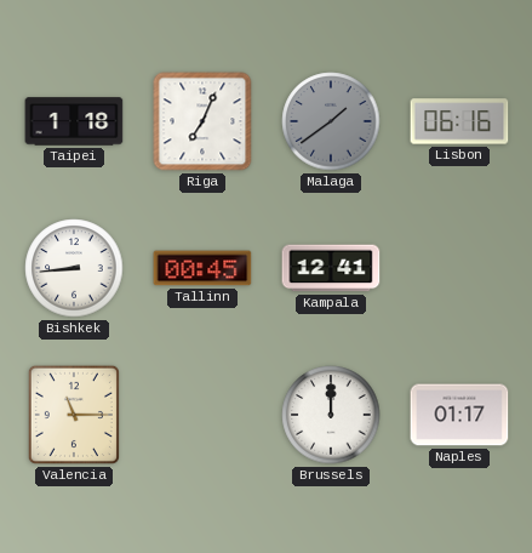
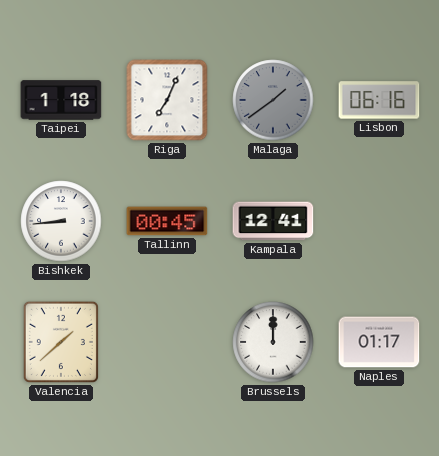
Valencia: 11:15 -> 1:38 (61, 342)
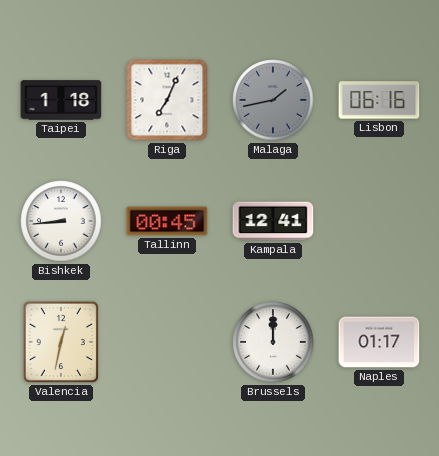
Malaga: 1:39 -> 1:43 (273, 100)
Valencia: 1:38 -> 12:32 (61, 342)
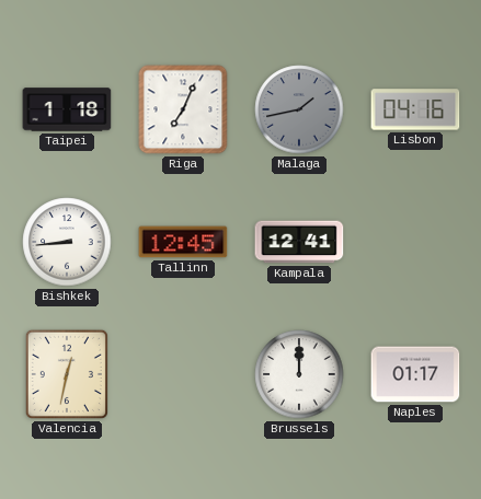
Lisbon: 06:16 -> 04:16 (415, 109)
Tallinn: 00:45 -> 12:45 (183, 242)
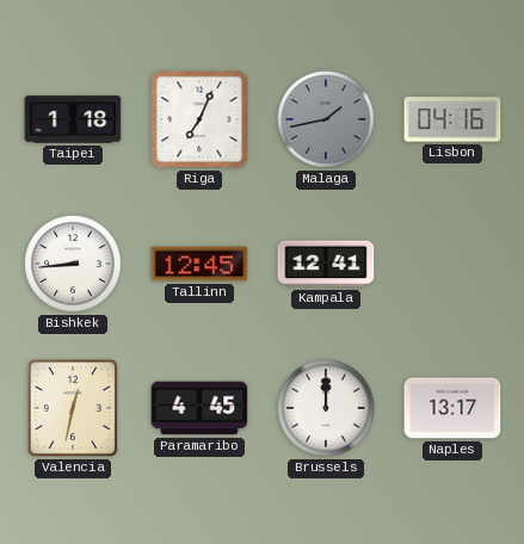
Paramaribo: none -> 4:45 (199, 408)
Naples: 01:17 -> 13:17 (452, 408)
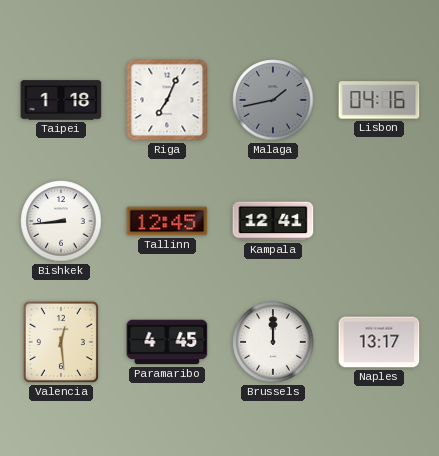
Valencia: 12:32 -> 12:29 (61, 342)
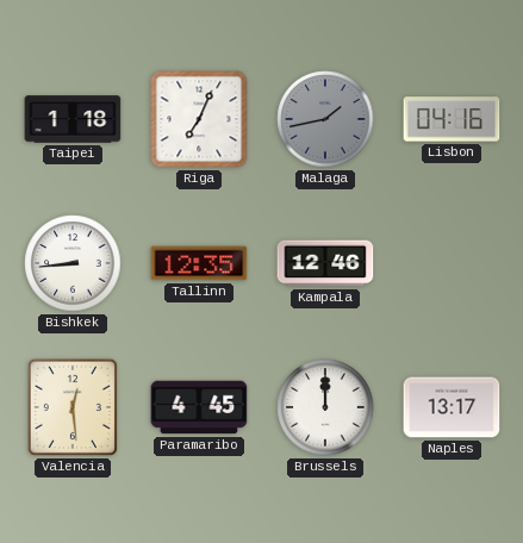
Tallinn: 12:45 -> 12:35 (199, 263)
Kampala: 12:41 -> 12:46 (325, 263)
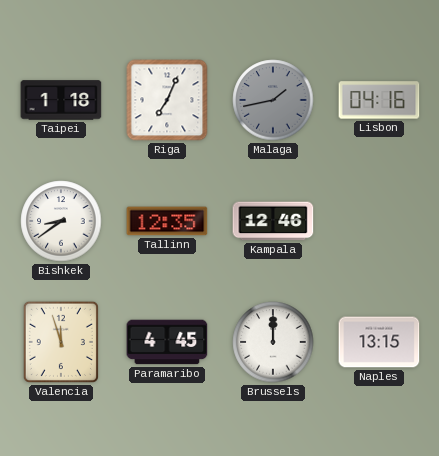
Bishkek: 8:44 -> 8:39 (61, 221)
Valencia: 12:29 -> 11:57 (61, 342)
Naples: 13:17 -> 13:15 (379, 342)
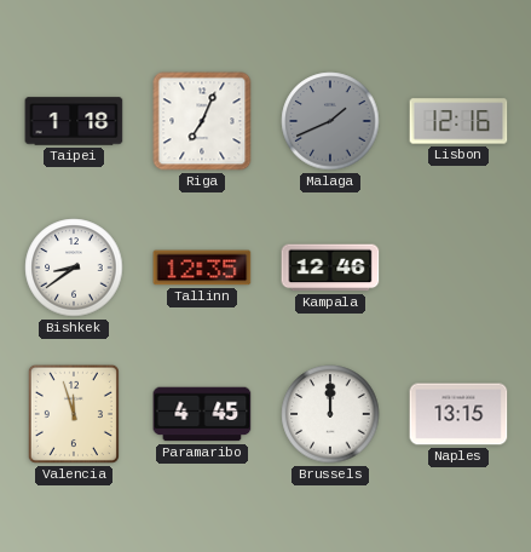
Malaga: 1:43 -> 1:41 (330, 121)
Lisbon: 04:16 -> 12:16 (458, 121)
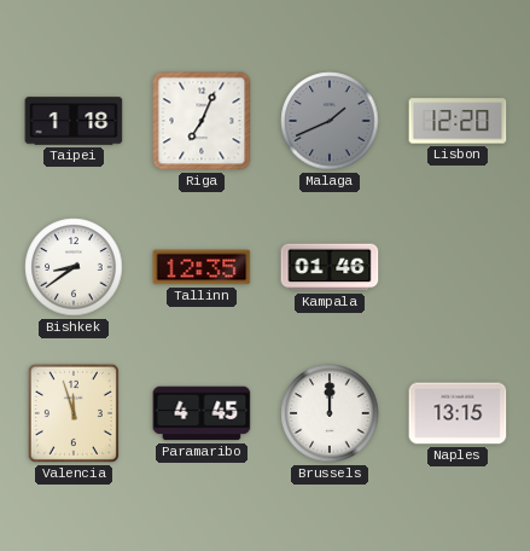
Lisbon: 12:16 -> 12:20 (458, 121)
Kampala: 12:46 -> 01:46 (330, 267)
